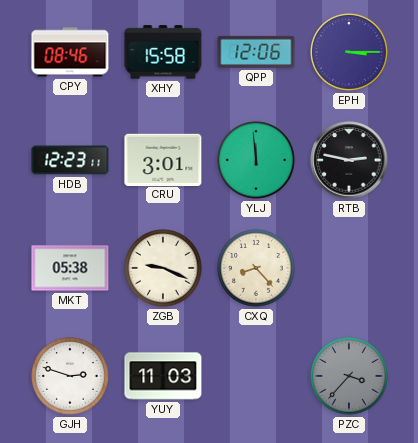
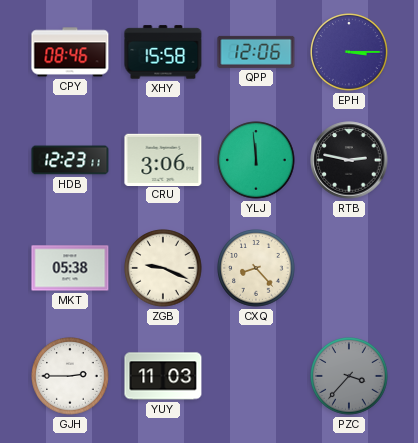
CRU: 3:01 -> 3:06 (163, 159)
GJH: 2:48 -> 2:45 (70, 376)
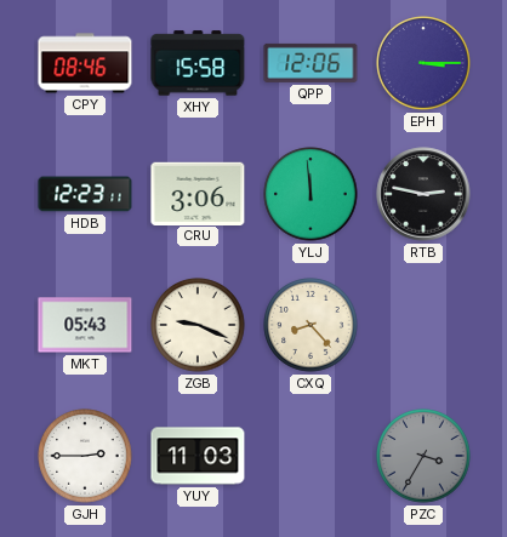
MKT: 05:38 -> 05:43 (85, 325)
PZC: 3:37 -> 3:35 (423, 456)
